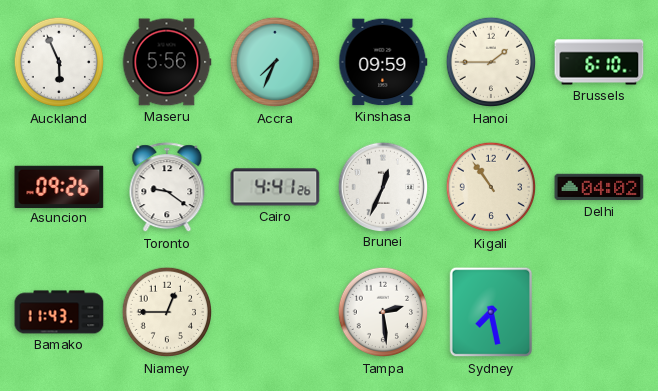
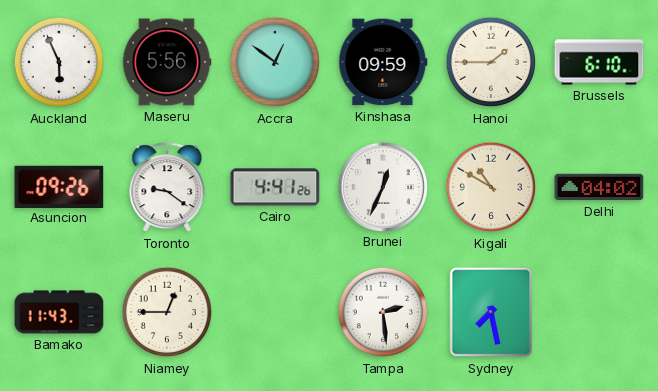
Accra: 7:34 -> 12:51 (275, 62)
Kigali: 10:54 -> 10:50 (491, 187)
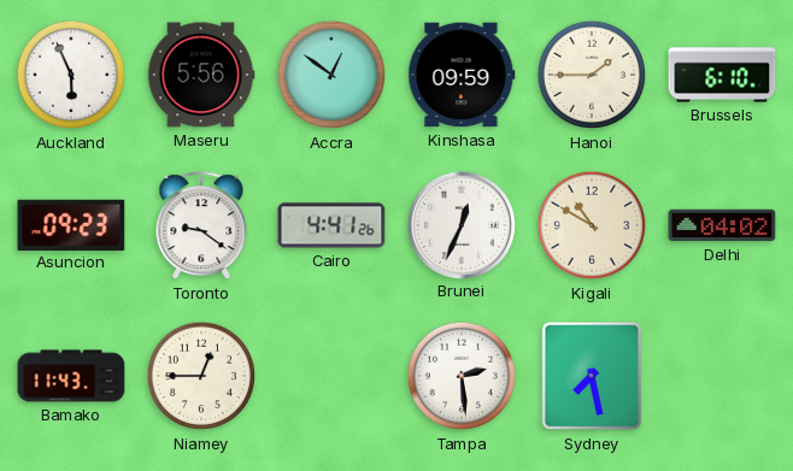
Asuncion: 09:26 -> 09:23 (71, 224)
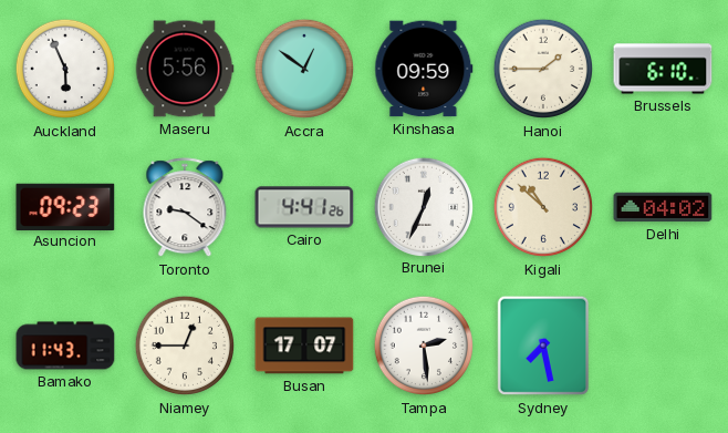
Kigali: 10:50 -> 10:52 (543, 207)
Busan: none -> 17:07 (304, 346)
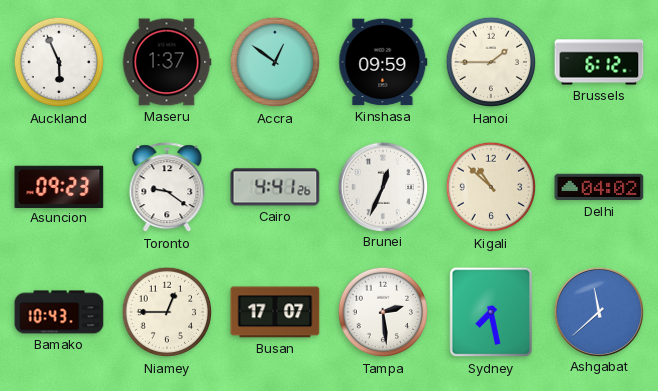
Maseru: 5:56 -> 1:37 (167, 62)
Brussels: 6:10 -> 6:12 (599, 62)
Bamako: 11:43 -> 10:43 (59, 312)
Ashgabat: none -> 11:38 (598, 311)
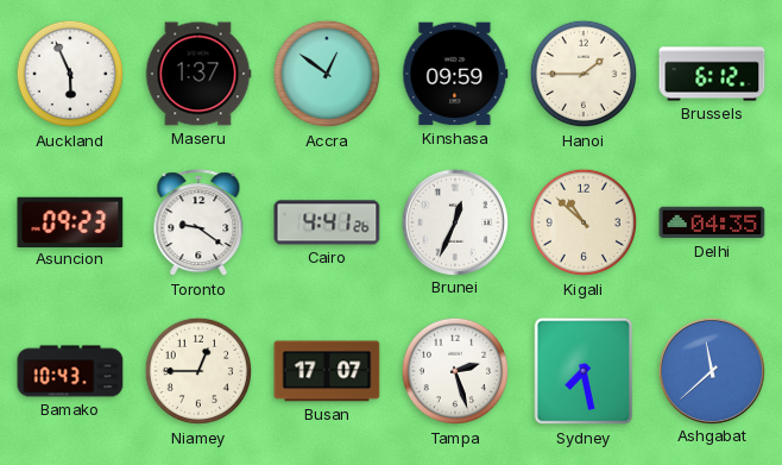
Delhi: 04:02 -> 04:35 (712, 222)
Tampa: 2:29 -> 2:27 (455, 371)
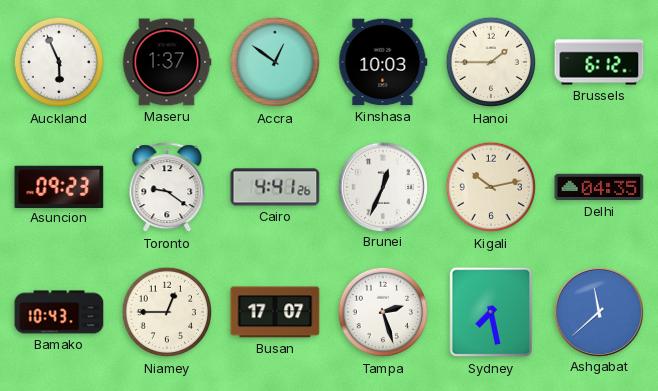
Kinshasa: 09:59 -> 10:03 (383, 62)
Kigali: 10:52 -> 10:13 (491, 187)
